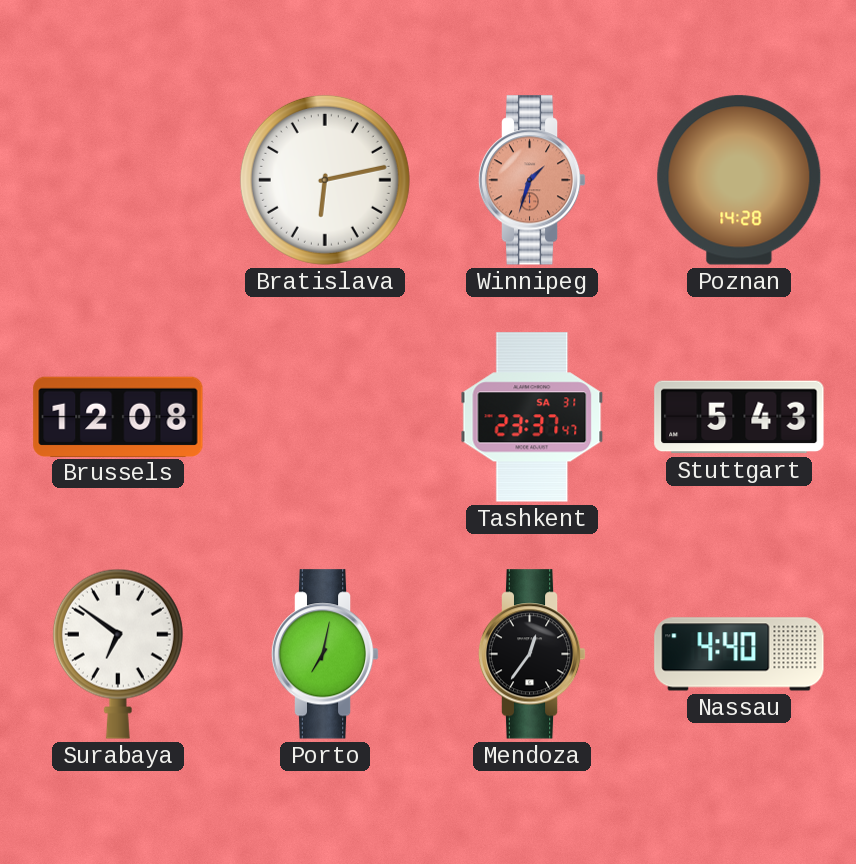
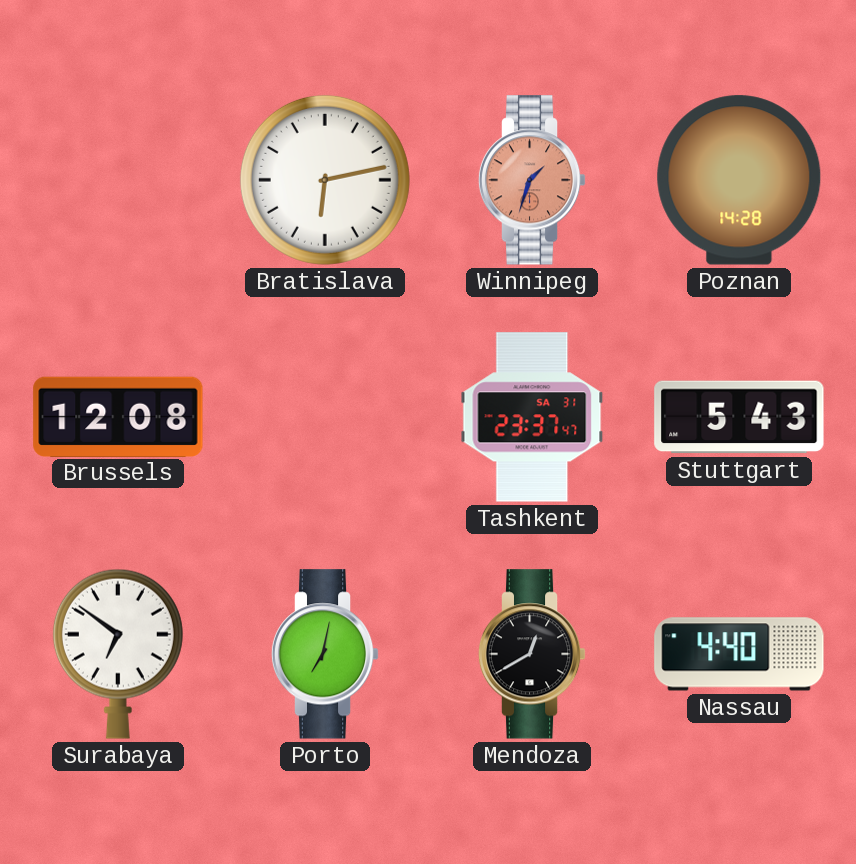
Mendoza: 12:36 -> 12:40 (532, 654)
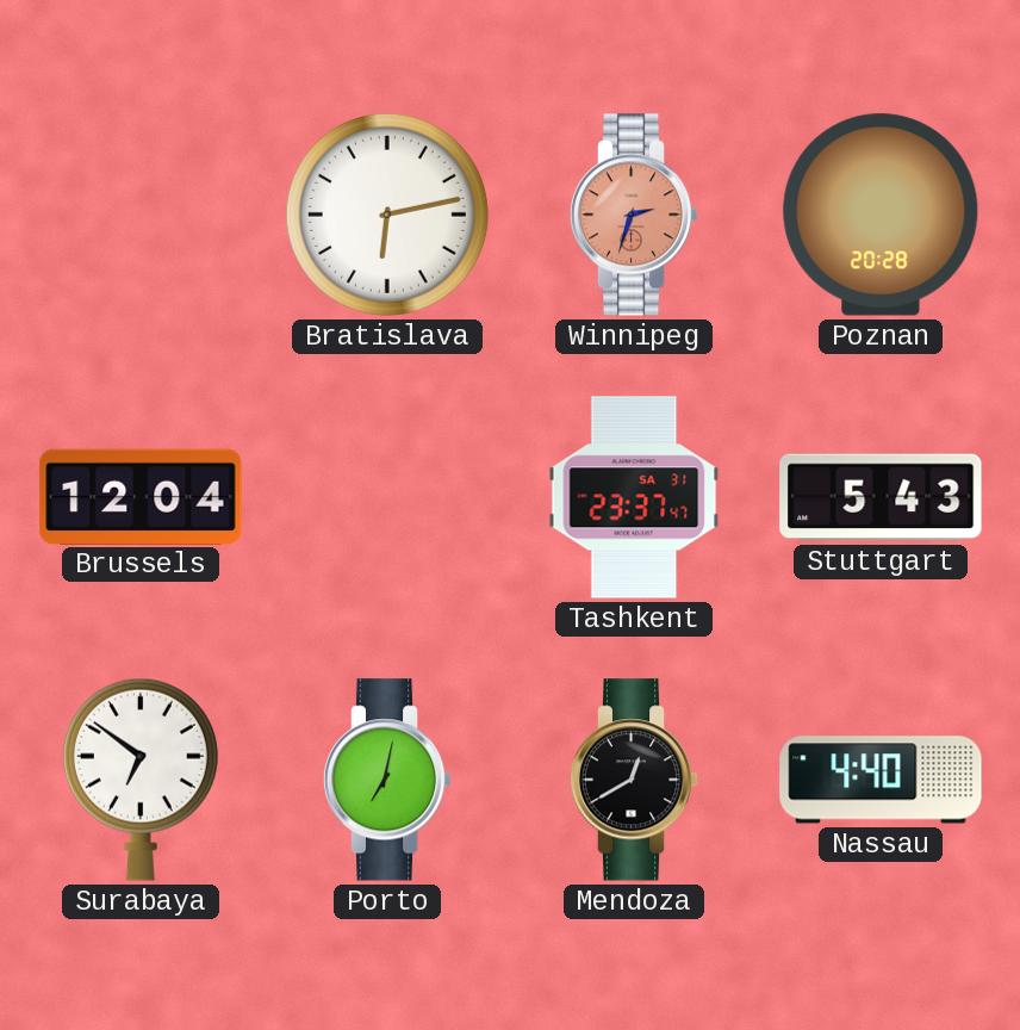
Winnipeg: 1:33 -> 2:33 (634, 215)
Poznan: 14:28 -> 20:28 (881, 215)
Brussels: 12:08 -> 12:04 (141, 496)
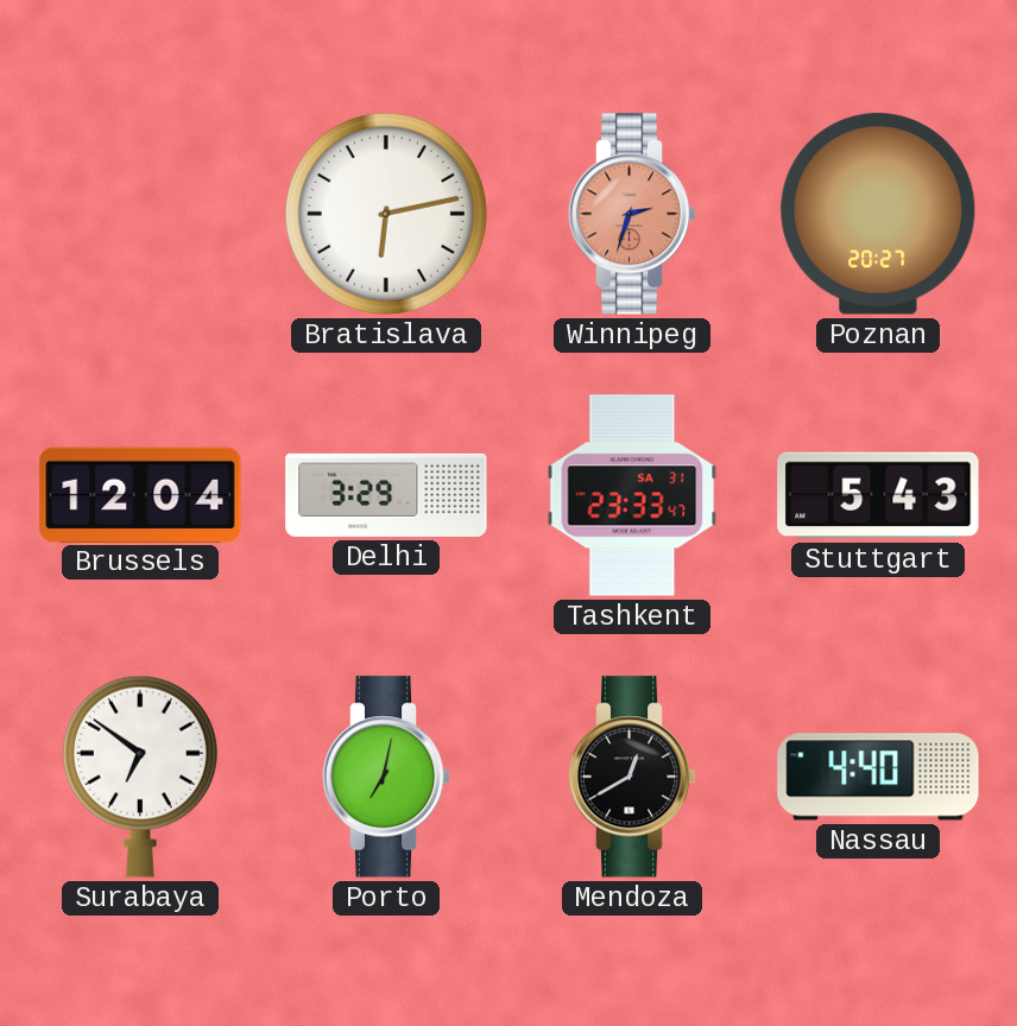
Poznan: 20:28 -> 20:27 (878, 214)
Delhi: none -> 3:29 (386, 495)
Tashkent: 23:37 -> 23:33 (632, 495)
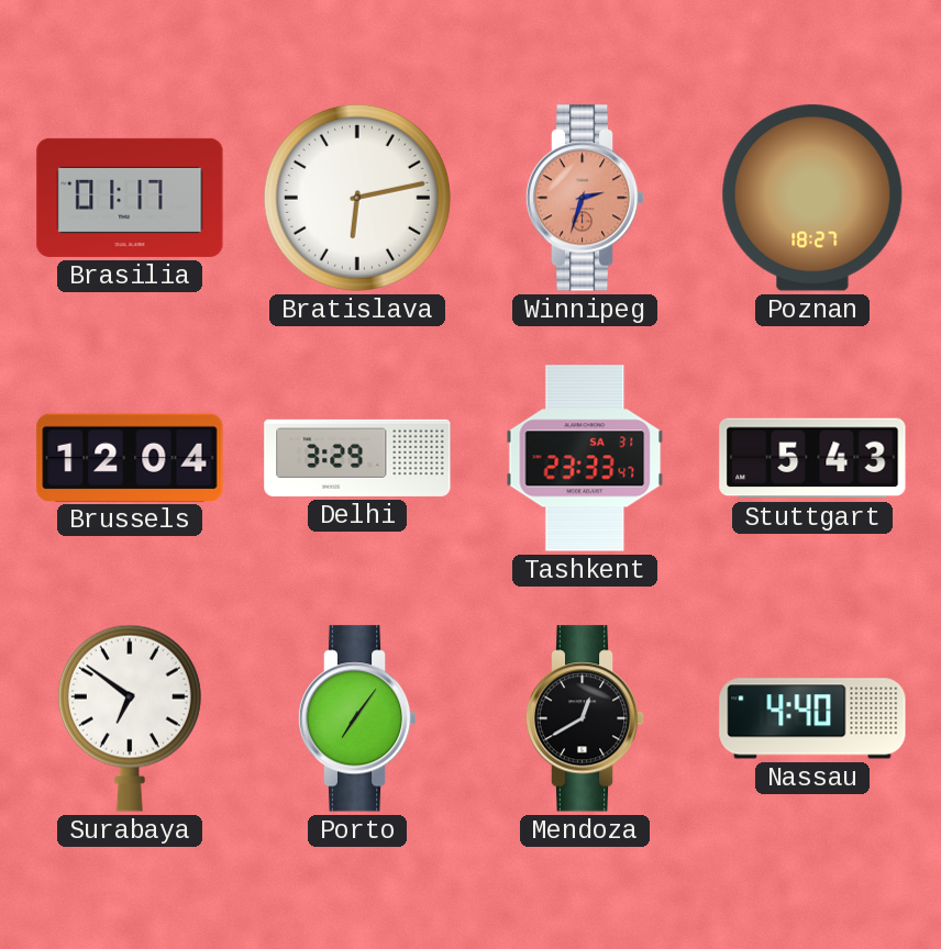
Brasilia: none -> 01:17 (130, 198)
Poznan: 20:27 -> 18:27 (812, 198)
Porto: 7:02 -> 7:06 (357, 718)
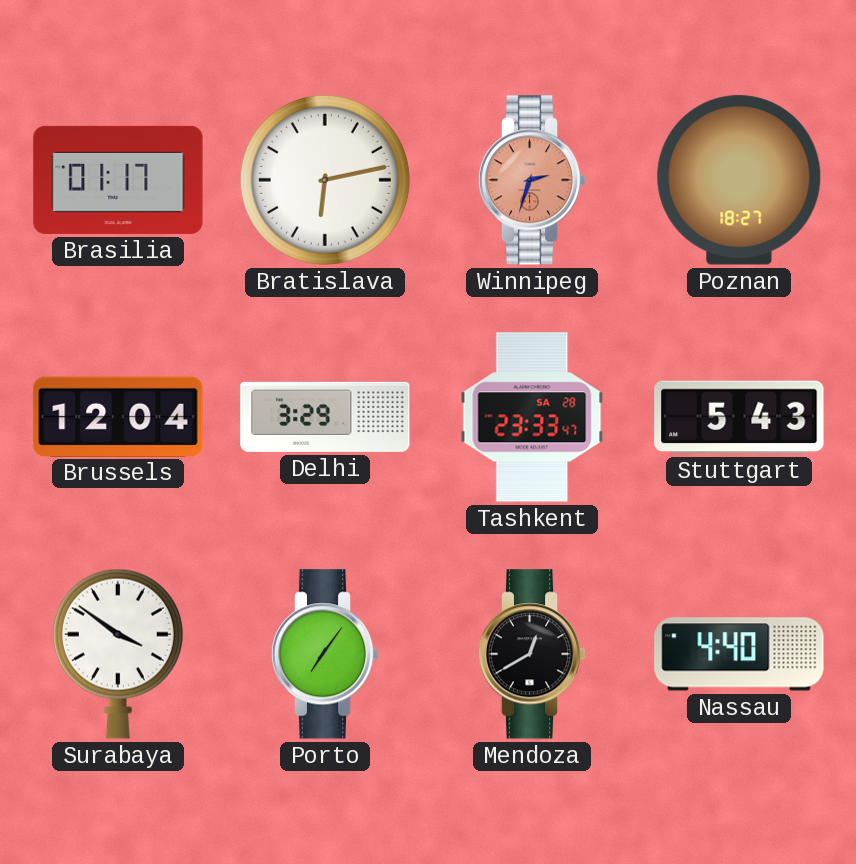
Tashkent date: SA 31 -> SA 28 (532, 417)
Surabaya: 6:51 -> 3:51 (118, 654)
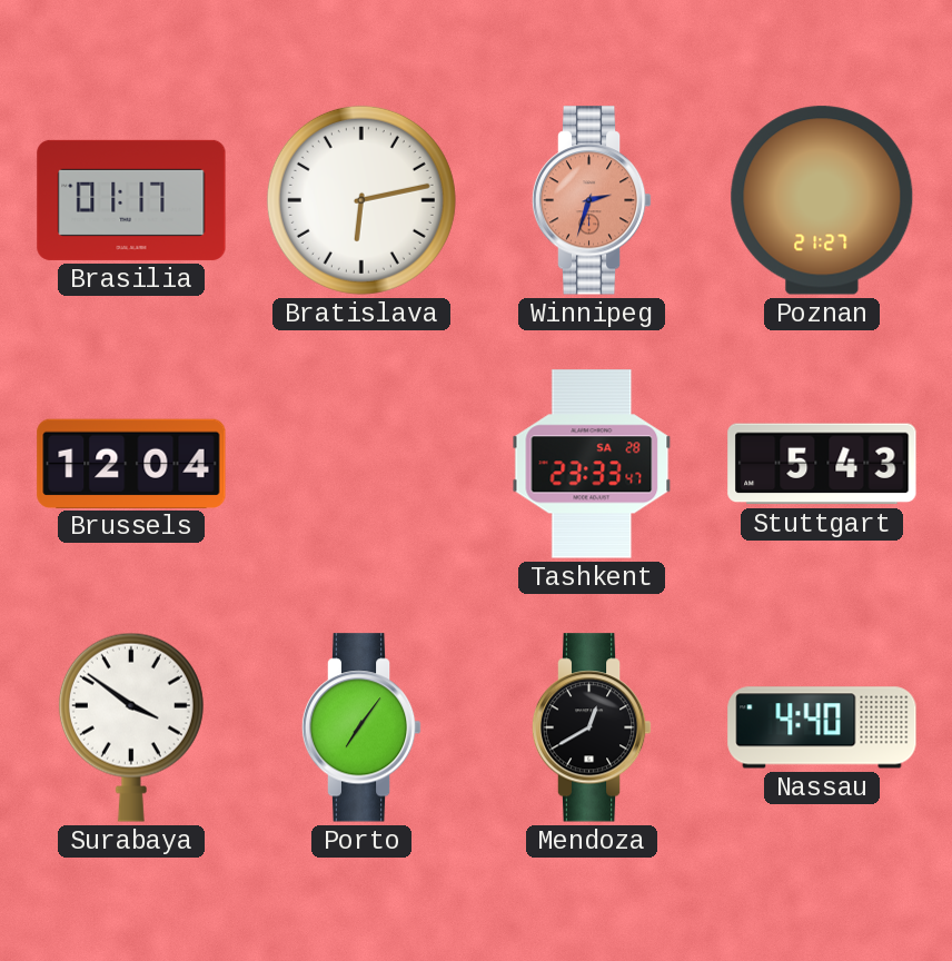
Poznan: 18:27 -> 21:27 (822, 200)
Delhi: 3:29 -> none (325, 417)
